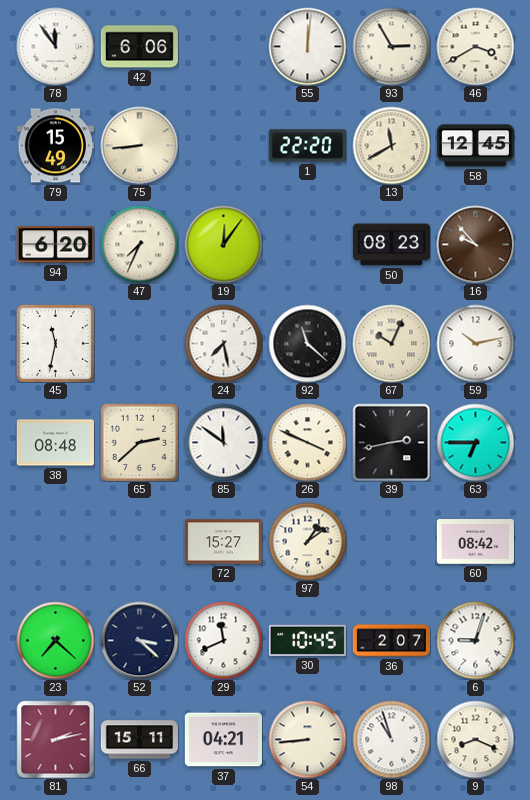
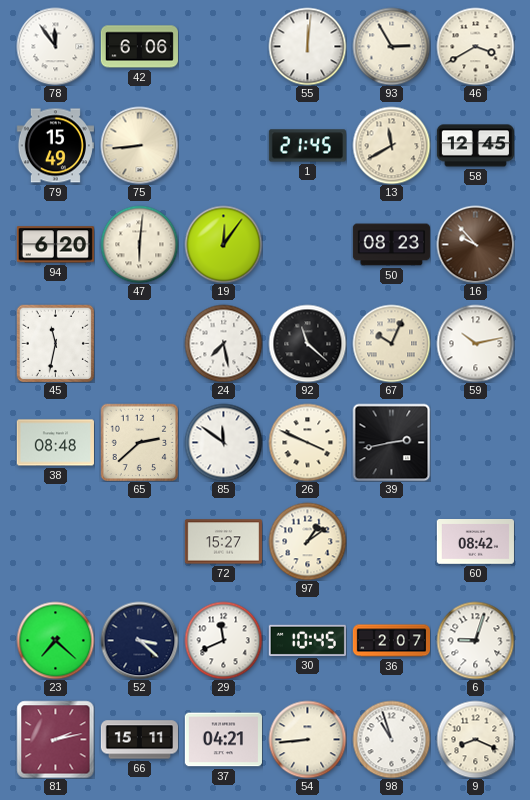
1: 22:20 -> 21:45 (307, 146)
47: 7:34 -> 6:01 (139, 244)
63: 6:45 -> none (475, 442)
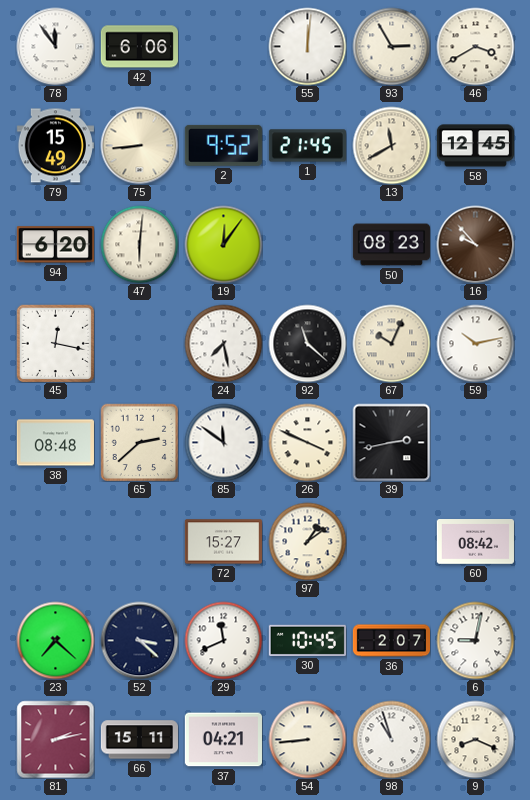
2: none -> 9:52 (223, 145)
45: 11:32 -> 12:17 (55, 343)
6: 9:03 -> 9:02 (475, 640)
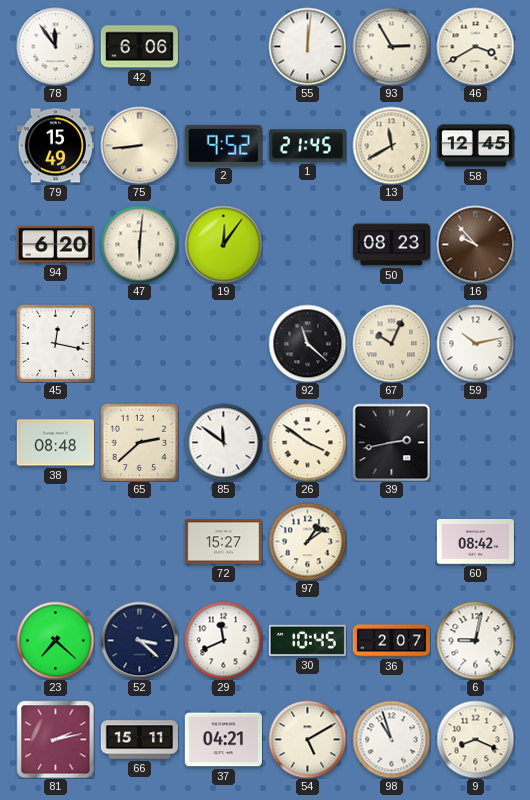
24: 7:28 -> none (223, 343)
26: 3:49 -> 3:51 (307, 442)
54: 8:44 -> 5:10 (307, 739)
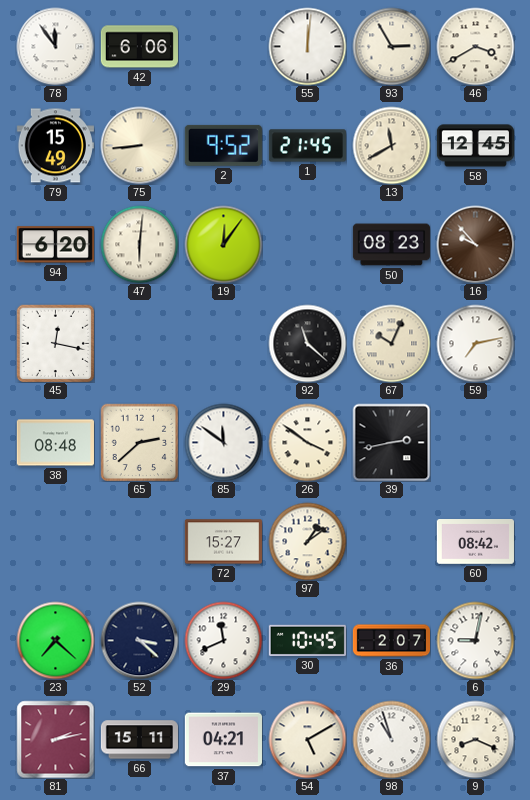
59: 10:13 -> 7:13 (475, 343)
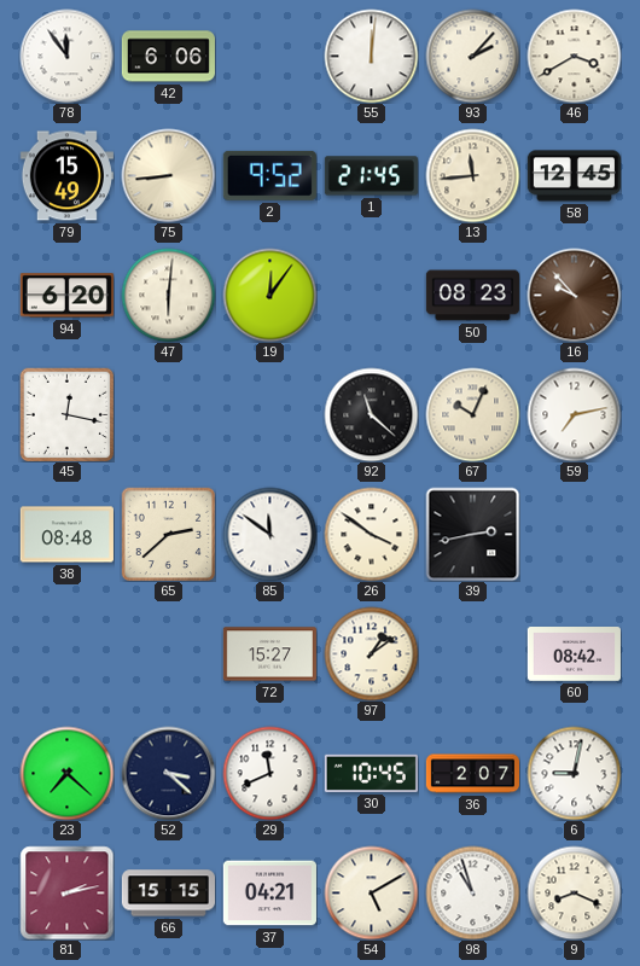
93: 2:55 -> 2:07 (472, 56)
13: 11:40 -> 11:44 (472, 175)
66: 15:11 -> 15:15 (168, 894)
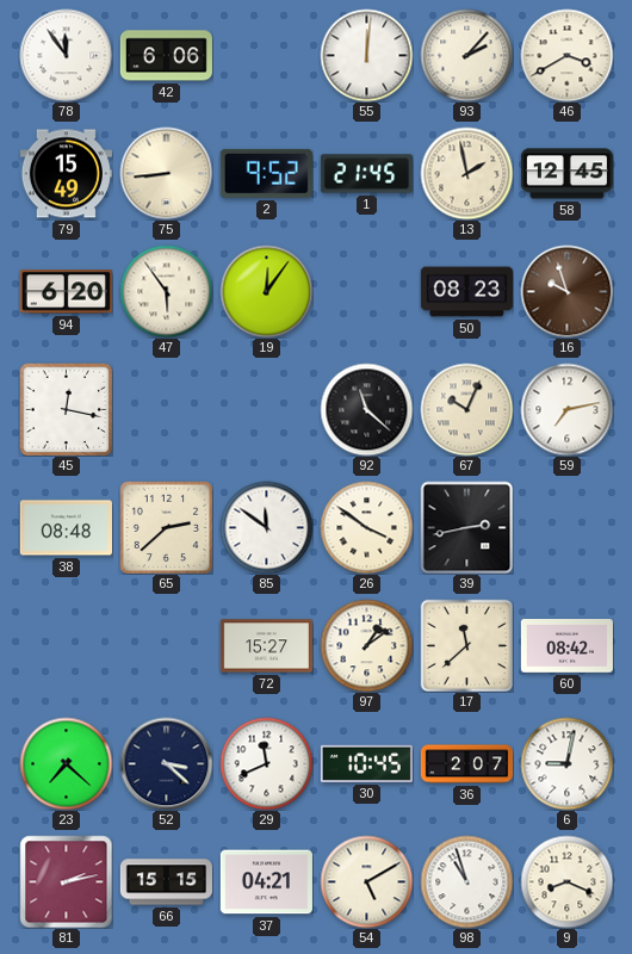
13: 11:44 -> 1:58 (466, 173)
47: 6:01 -> 5:54 (166, 291)
16: 9:53 -> 9:57 (566, 291)
17: none -> 11:38 (466, 645)
